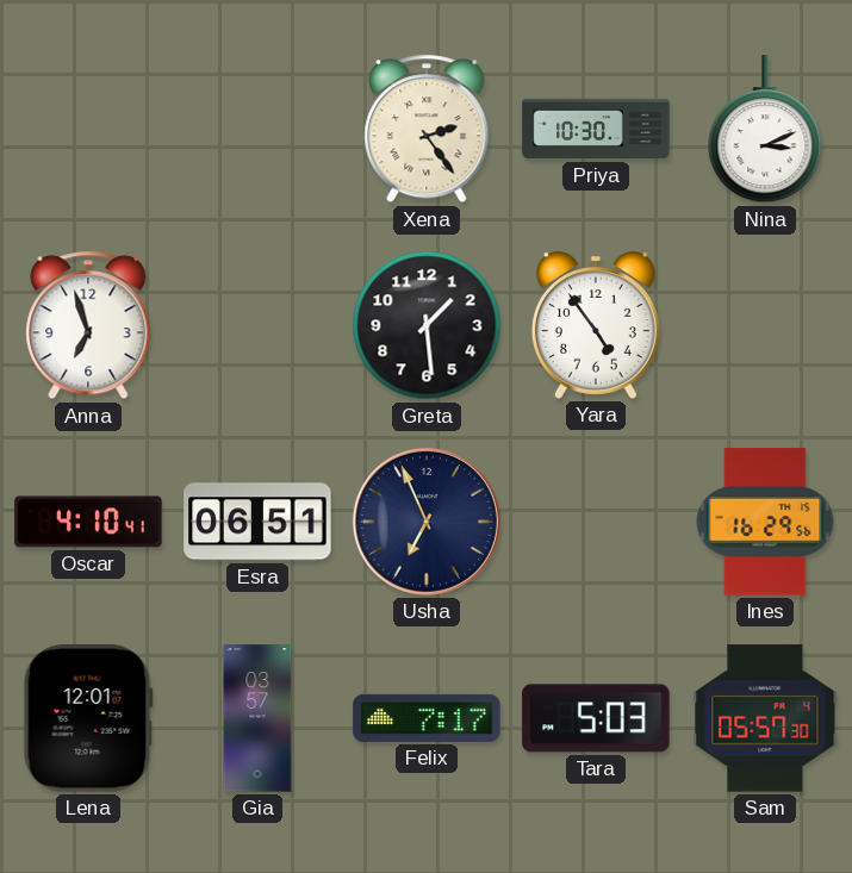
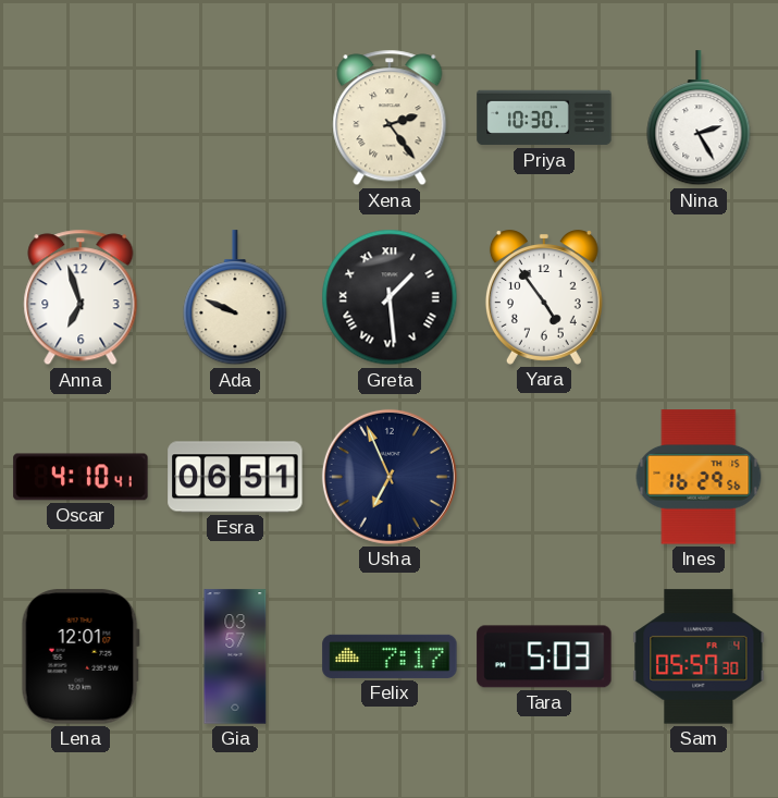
Nina: 3:11 -> 2:25 (699, 119)
Ada: none -> 9:49 (235, 298)
Greta numerals: Arabic -> Roman (390, 297)
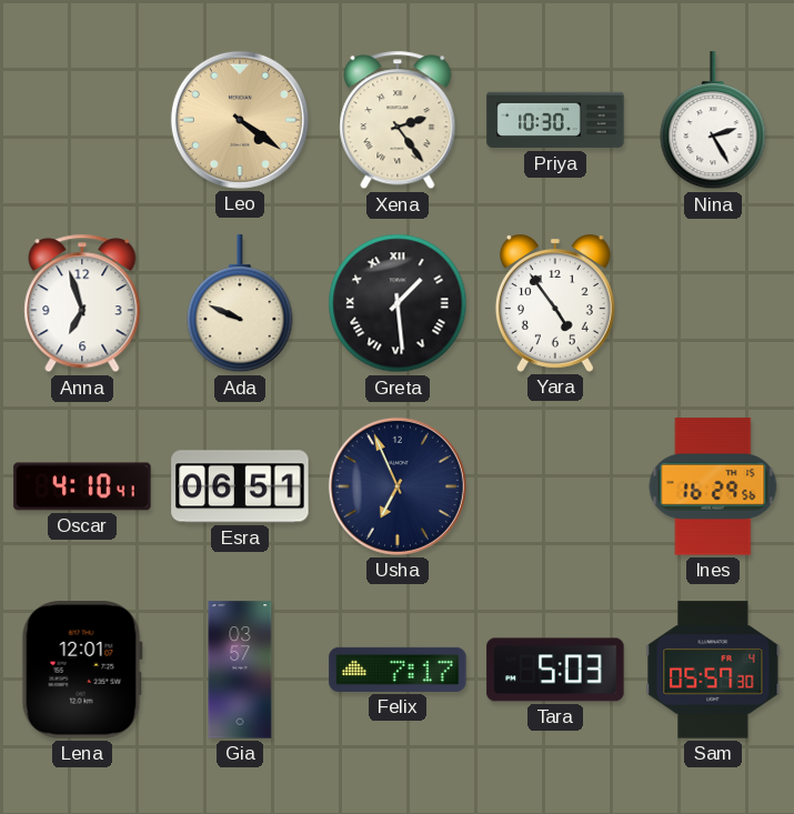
Leo: none -> 4:21 (240, 120)
